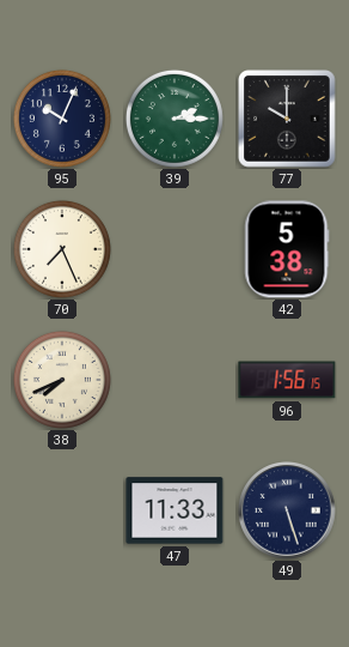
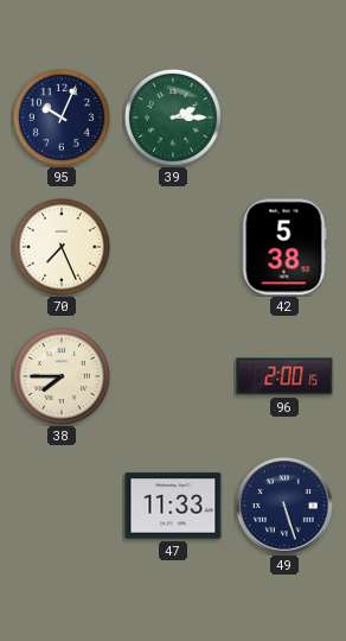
77: 10:00 -> none (287, 119)
38: 7:41 -> 7:45 (62, 376)
96: 1:56 -> 2:00 (284, 376)
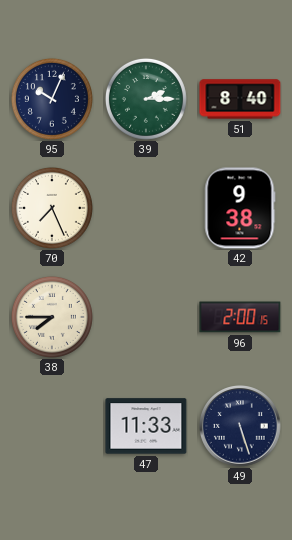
51: none -> 8:40 (240, 99)
42: 5:38 -> 9:38 (240, 208)
